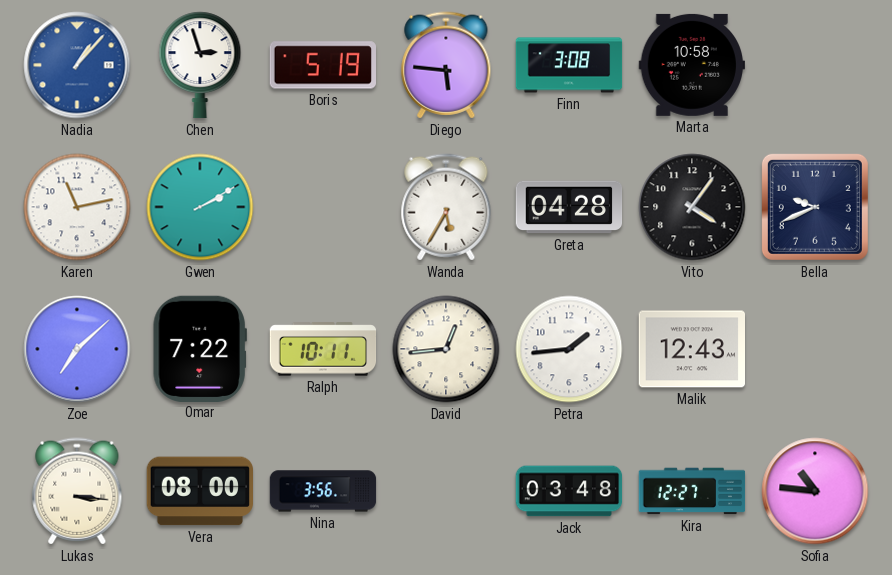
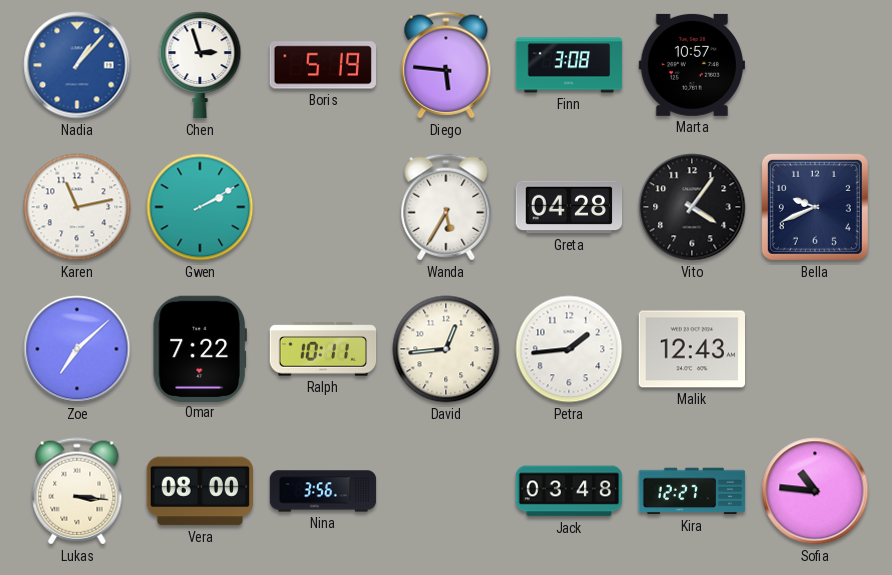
Marta: 10:58 -> 10:57 (691, 65)
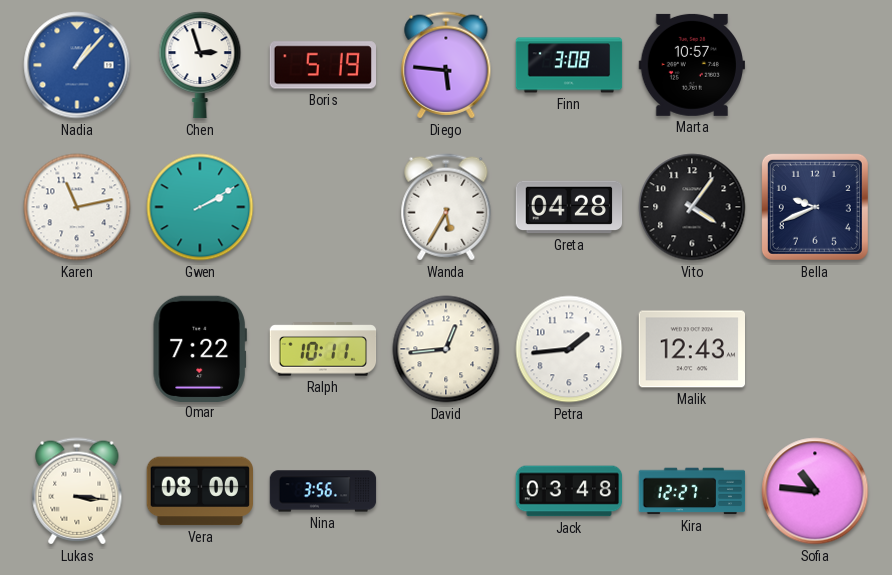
Zoe: 7:08 -> none (77, 349)
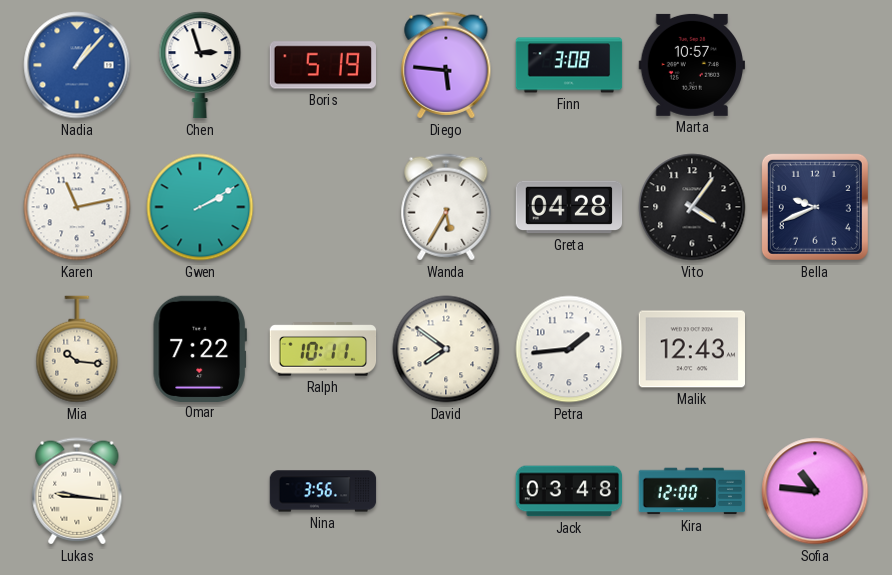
Mia: none -> 10:16 (77, 349)
David: 12:44 -> 7:51 (446, 349)
Lukas: 3:16 -> 9:16 (77, 491)
Vera: 08:00 -> none (199, 491)
Kira: 12:27 -> 12:00 (692, 491)
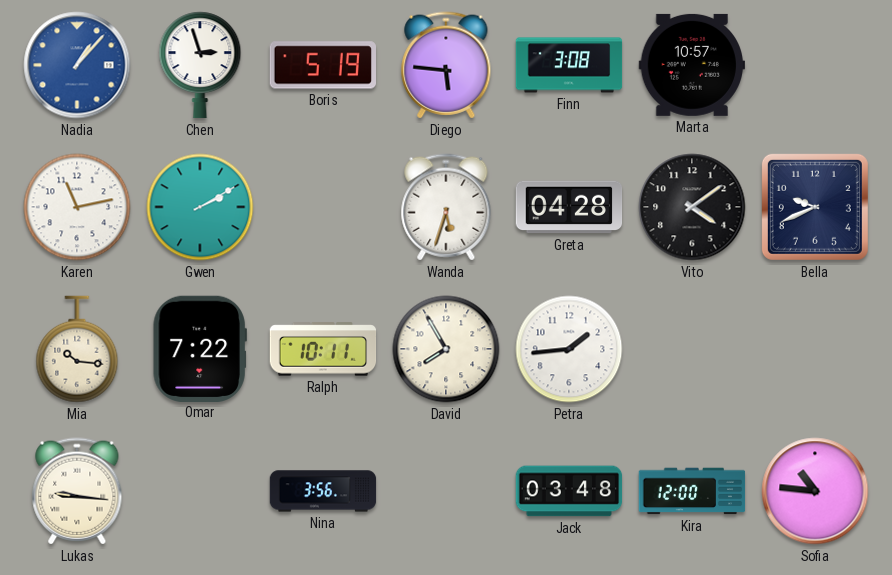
Wanda: 5:35 -> 5:33 (446, 207)
Vito: 4:06 -> 4:09 (692, 207)
David: 7:51 -> 7:55 (446, 349)
Malik: 12:43 -> none (691, 349)
